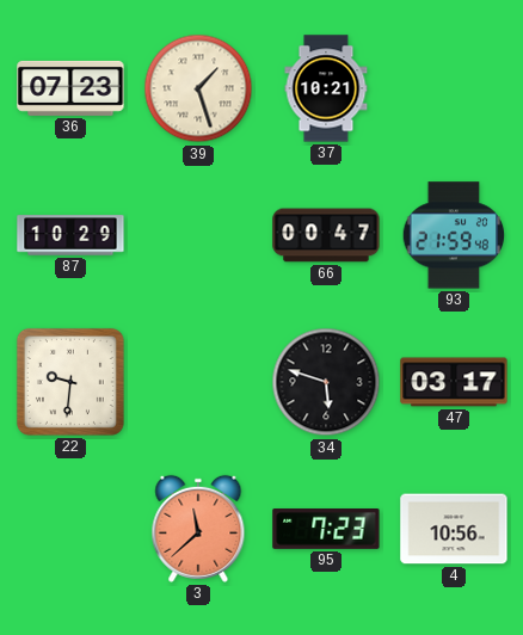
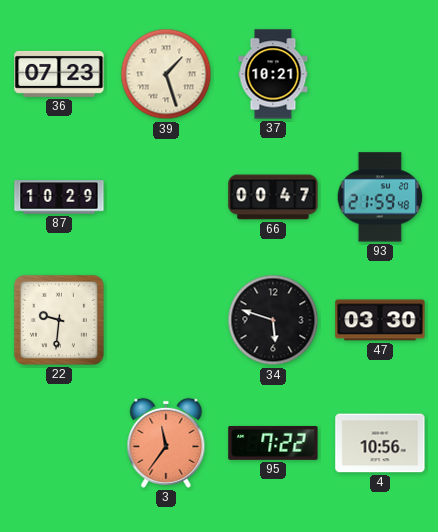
47: 03:17 -> 03:30 (380, 320)
3: 11:38 -> 11:36 (166, 443)
95: 7:23 -> 7:22 (273, 444)
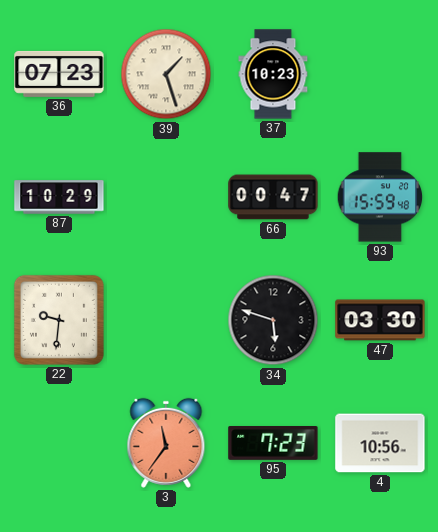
37: 10:21 -> 10:23 (273, 74)
93: 21:59 -> 15:59 (380, 197)
95: 7:22 -> 7:23 (273, 444)
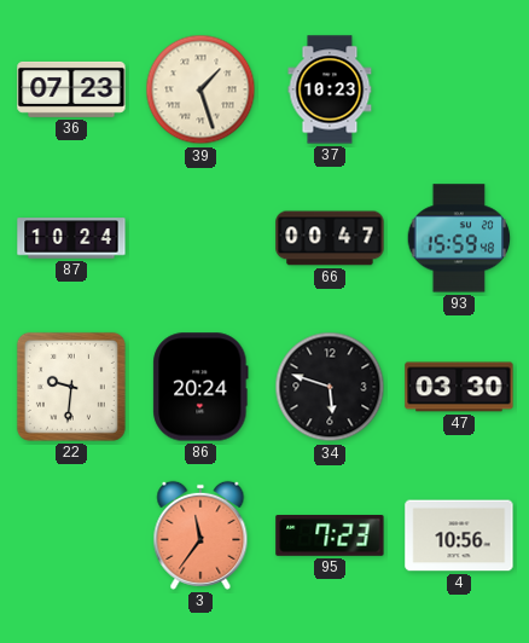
87: 10:29 -> 10:24 (71, 238)
86: none -> 20:24 (200, 387)
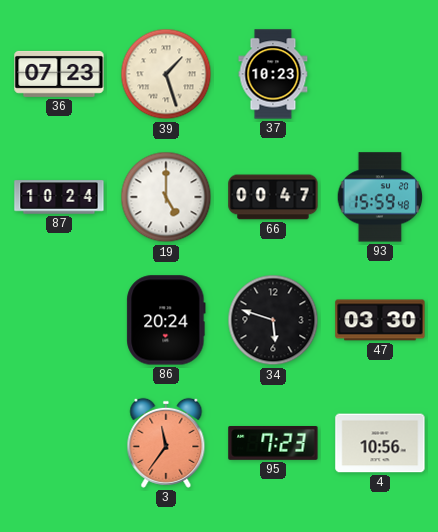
19: none -> 5:00 (166, 197)
22: 9:31 -> none (71, 387)
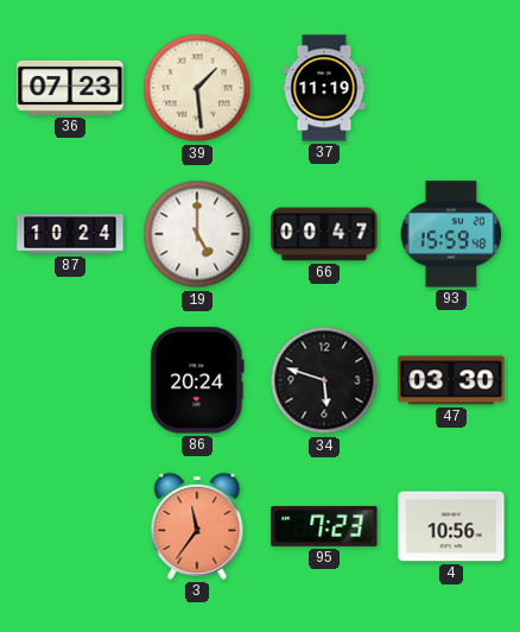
39: 1:27 -> 1:29 (197, 88)
37: 10:23 -> 11:19 (324, 88)
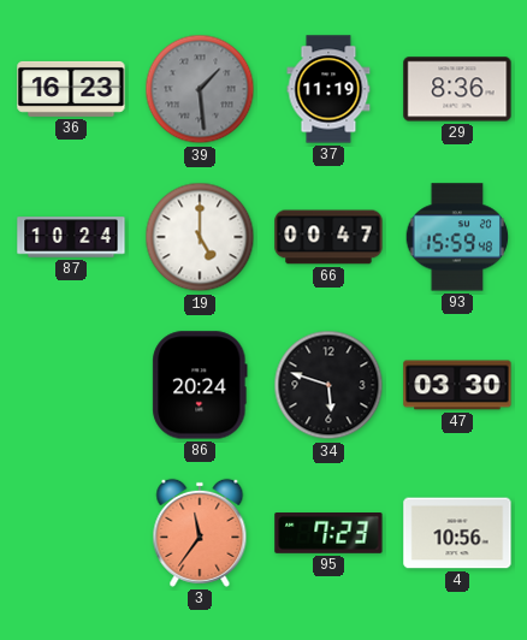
36: 07:23 -> 16:23 (71, 89)
39 dial: cream -> grey (200, 89)
29: none -> 8:36 (457, 89)
